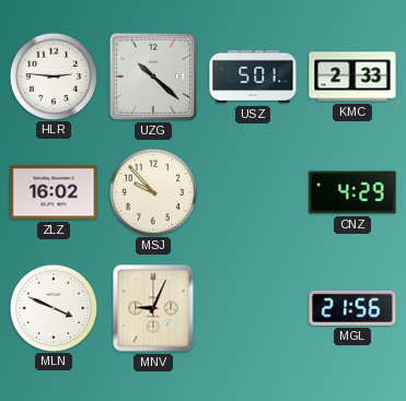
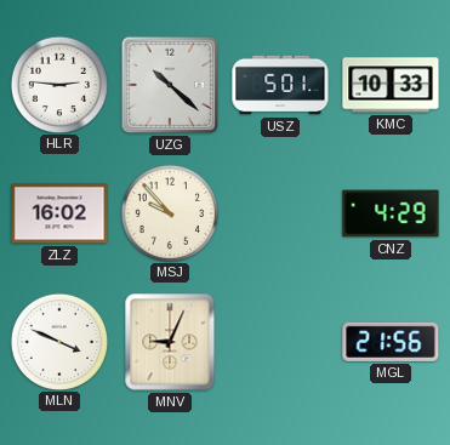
KMC: 2:33 -> 10:33 (391, 85)
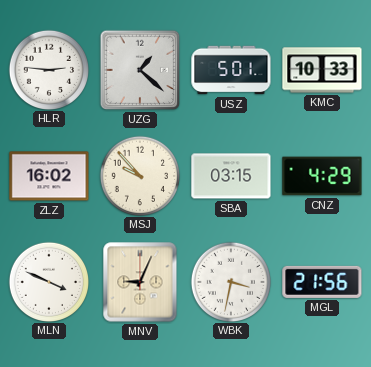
UZG: 10:22 -> 1:22 (140, 70)
SBA: none -> 03:15 (231, 176)
WBK: none -> 3:32 (230, 281)
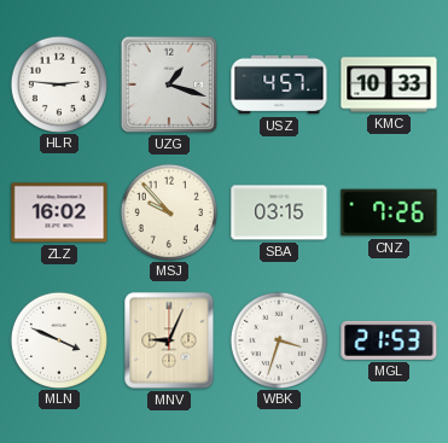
UZG: 1:22 -> 1:18 (169, 84)
USZ: 5:01 -> 4:57 (279, 84)
CNZ: 4:29 -> 7:26 (389, 212)
WBK: 3:32 -> 3:33 (278, 339)
MGL: 21:56 -> 21:53 (389, 340)
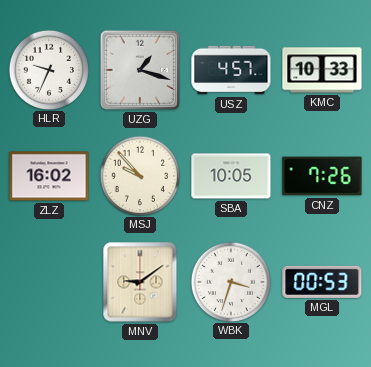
HLR: 2:46 -> 9:34 (48, 69)
SBA: 03:15 -> 10:05 (231, 176)
MLN: 3:49 -> none (58, 339)
MNV: 9:04 -> 9:09 (140, 282)
MGL: 21:53 -> 00:53 (322, 282)
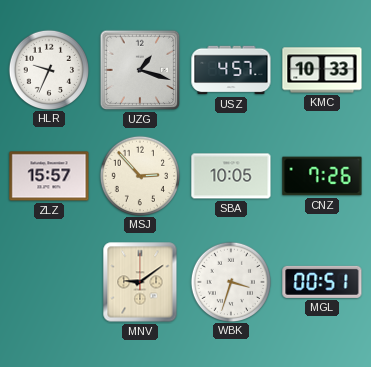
ZLZ: 16:02 -> 15:57 (49, 176)
MSJ: 9:53 -> 2:53 (139, 175)
MGL: 00:53 -> 00:51 (322, 282)
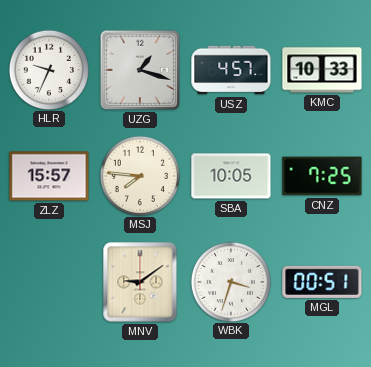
MSJ: 2:53 -> 7:46 (139, 175)
CNZ: 7:26 -> 7:25 (322, 176)
